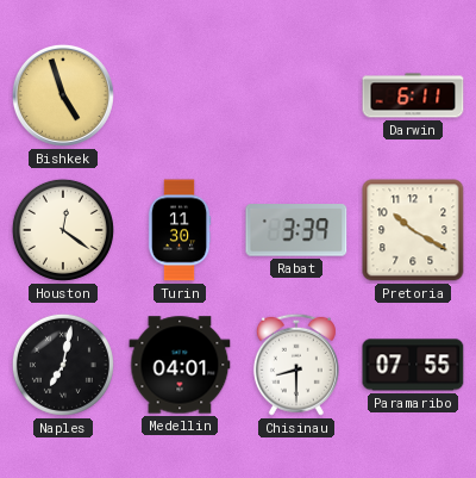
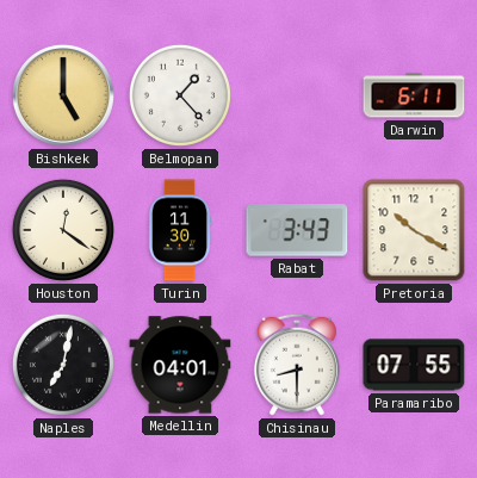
Bishkek: 4:57 -> 5:00 (63, 95)
Belmopan: none -> 1:23 (180, 95)
Rabat: 3:39 -> 3:43 (297, 230)
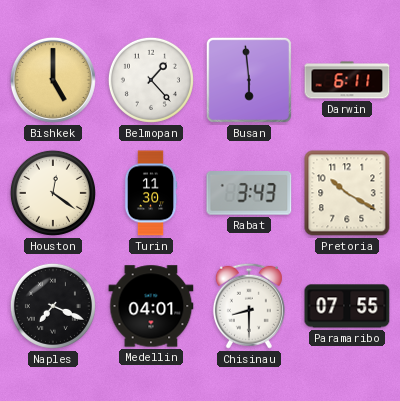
Busan: none -> 5:59 (249, 80)
Naples: 7:02 -> 7:19 (53, 306)
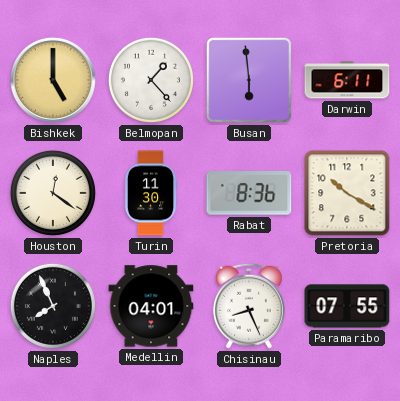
Rabat: 3:43 -> 8:36 (249, 193)
Naples: 7:19 -> 7:56 (53, 306)
Chisinau: 8:30 -> 8:26 (249, 306)
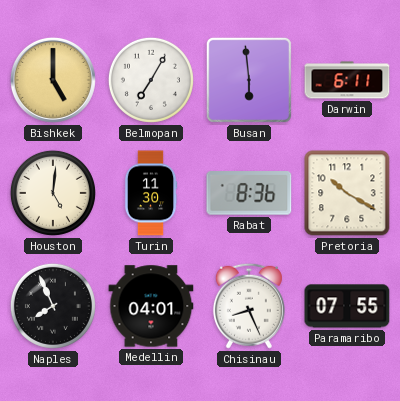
Belmopan: 1:23 -> 7:05 (151, 80)
Houston: 12:21 -> 5:01 (53, 193)
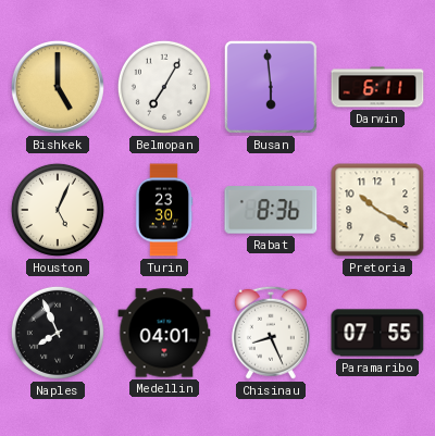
Houston: 5:01 -> 5:04 (58, 210)
Turin: 11:30 -> 23:30 (164, 210)
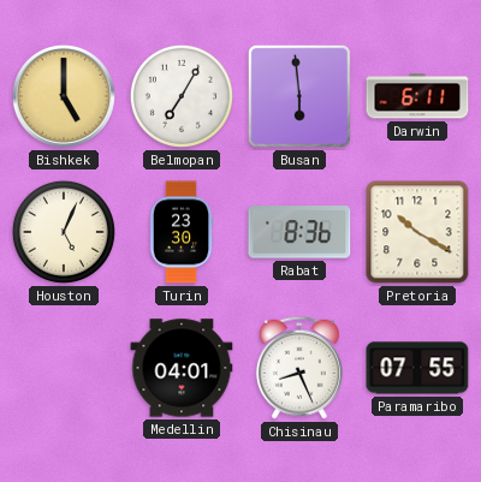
Naples: 7:56 -> none (58, 333)
